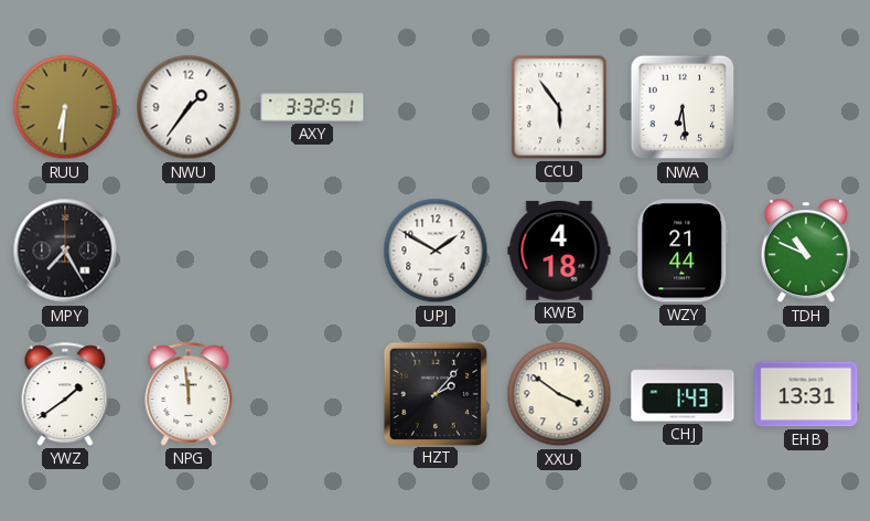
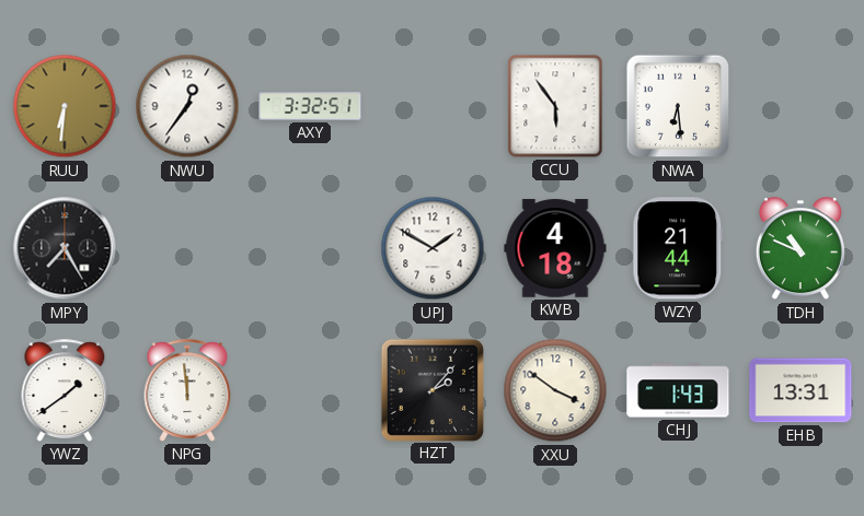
NWU: 1:36 -> 12:36 (187, 106)
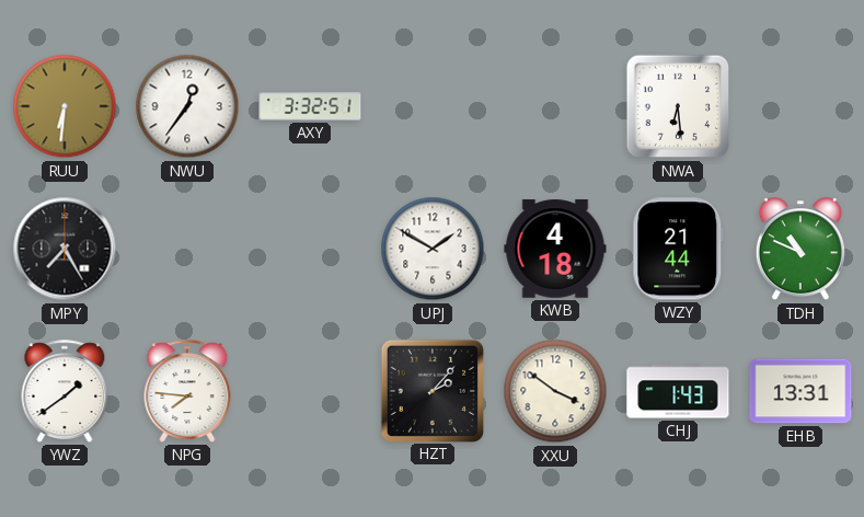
CCU: 5:54 -> none (555, 106)
NPG: 11:59 -> 7:46 (187, 391)
